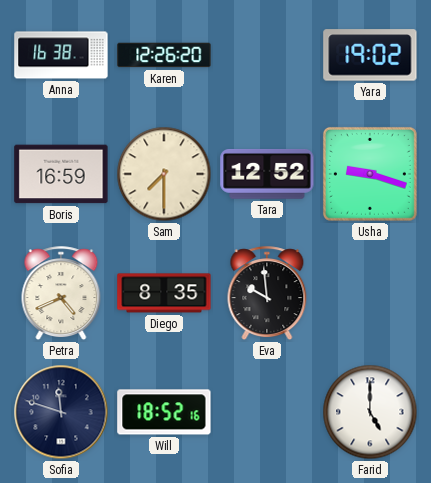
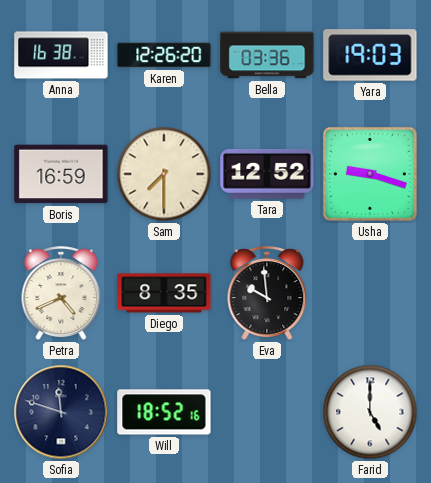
Bella: none -> 03:36 (267, 55)
Yara: 19:02 -> 19:03 (370, 55)
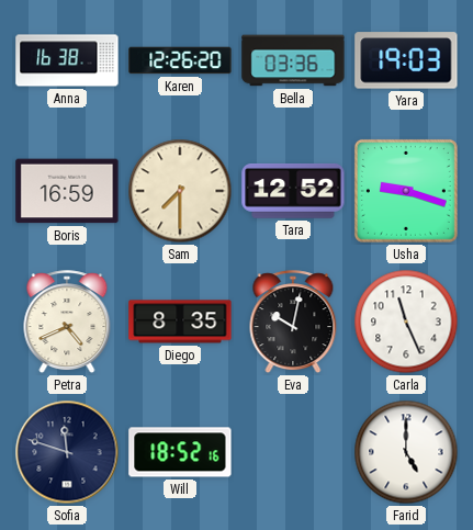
Eva: 9:59 -> 10:02 (293, 323)
Carla: none -> 11:26 (406, 322)
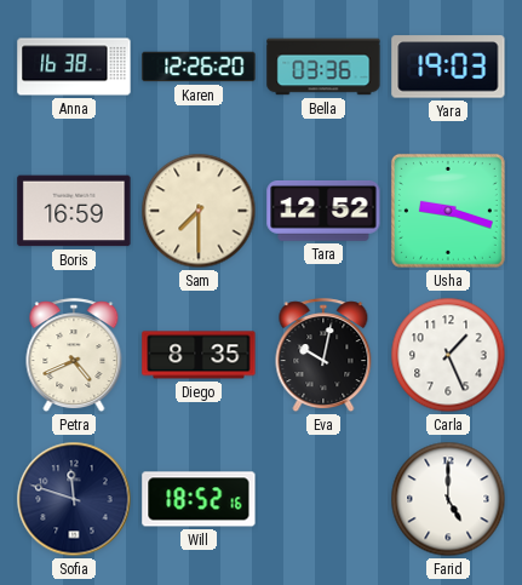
Carla: 11:26 -> 1:26 (448, 355)
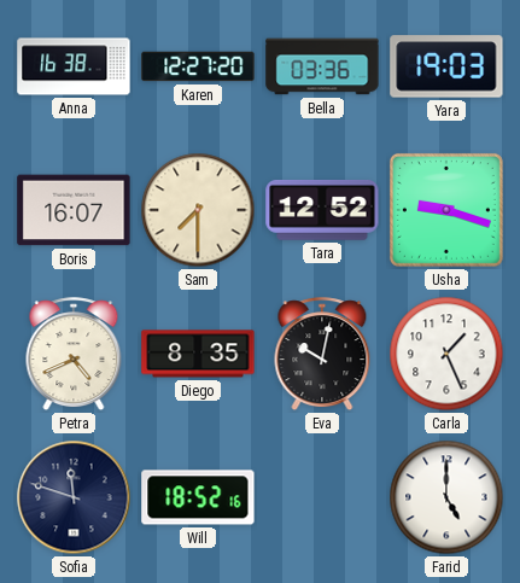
Karen: 12:26 -> 12:27 (198, 66)
Boris: 16:59 -> 16:07 (74, 210)
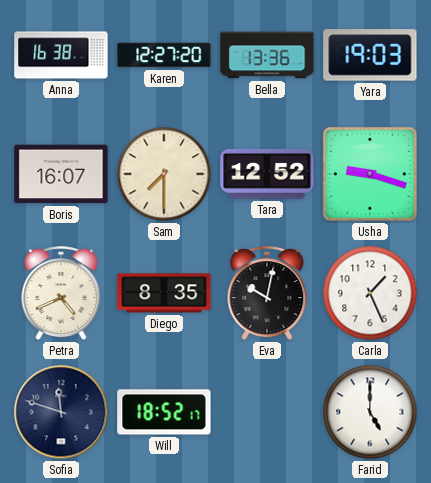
Bella: 03:36 -> 13:36 (267, 55)
Will: 18:52:16 -> 18:52:17 (164, 412)
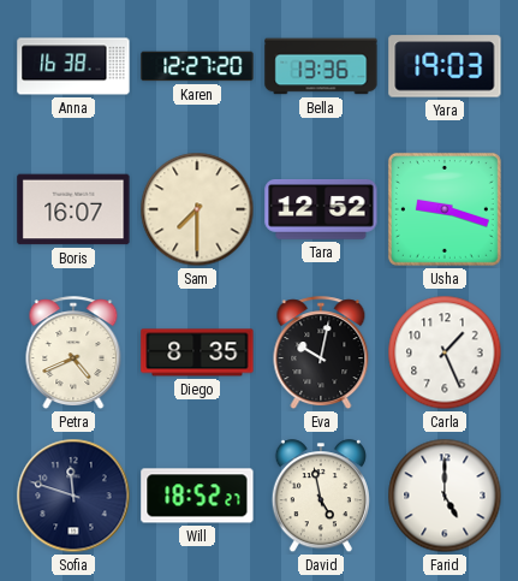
Will: 18:52:17 -> 18:52:27 (197, 496)
David: none -> 4:58 (321, 497)
